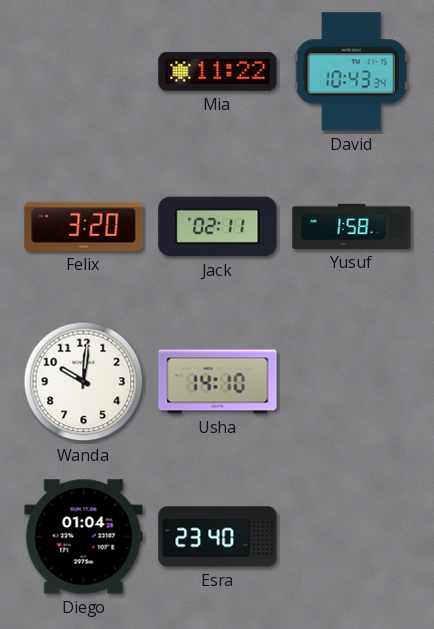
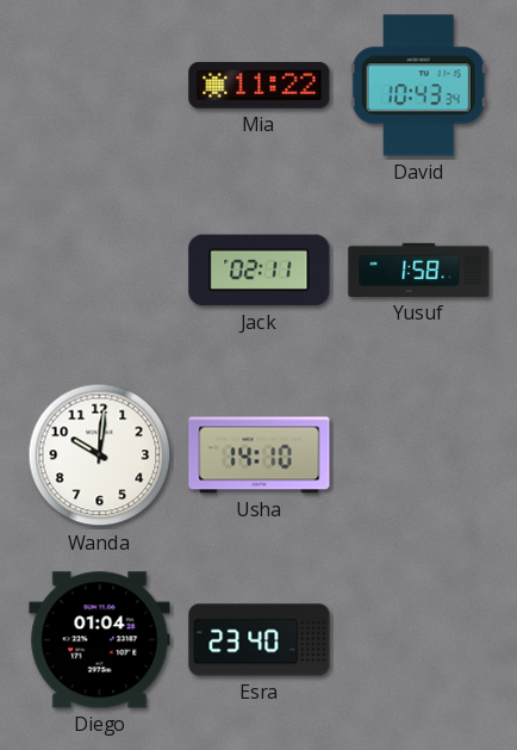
Felix: 3:20 -> none (84, 226)
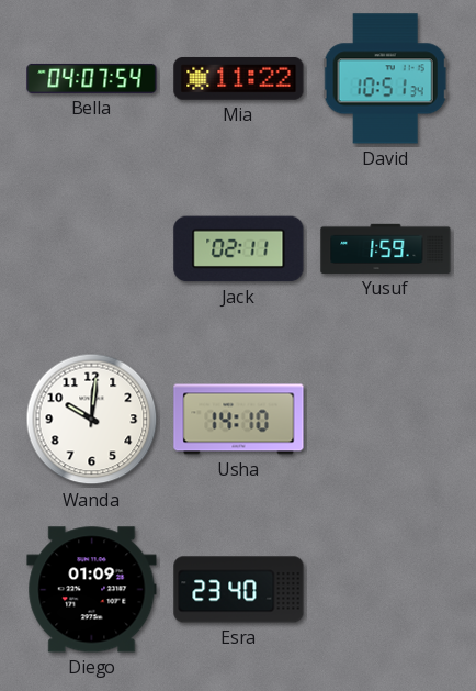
Bella: none -> 04:07 (92, 78)
David: 10:43 -> 10:51 (385, 79)
Yusuf: 1:58 -> 1:59 (386, 248)
Diego: 01:04 -> 01:09 (92, 590)
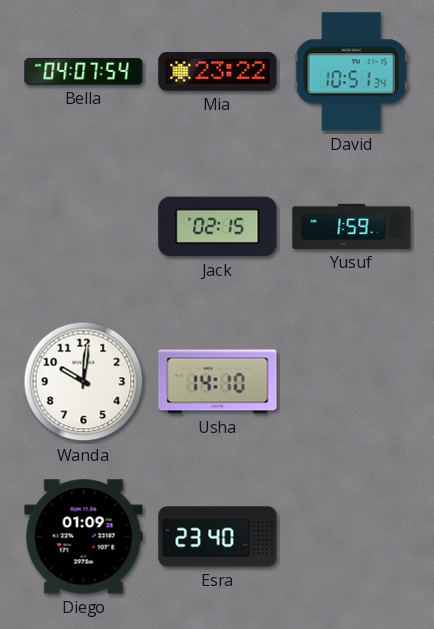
Mia: 11:22 -> 23:22 (218, 71)
Jack: 02:11 -> 02:15 (218, 227)
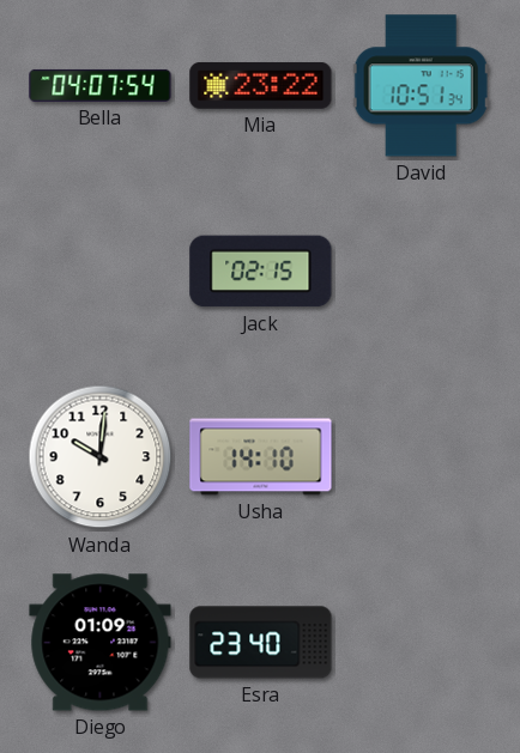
Yusuf: 1:59 -> none (352, 226)
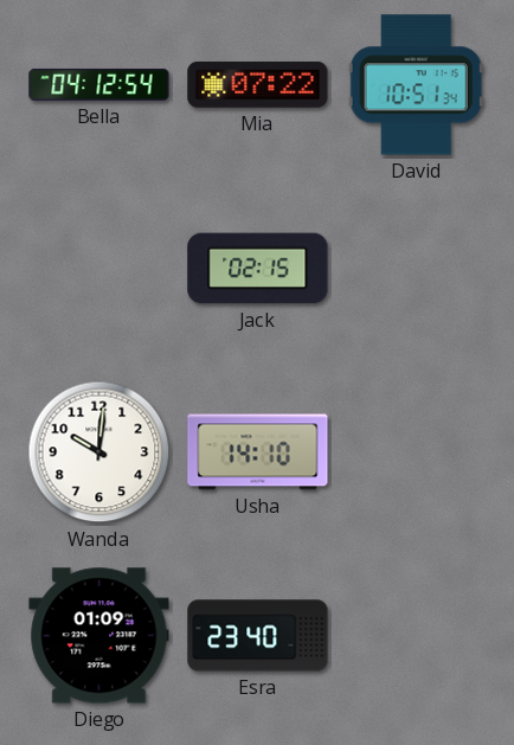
Bella: 04:07 -> 04:12 (99, 84)
Mia: 23:22 -> 07:22 (258, 84)
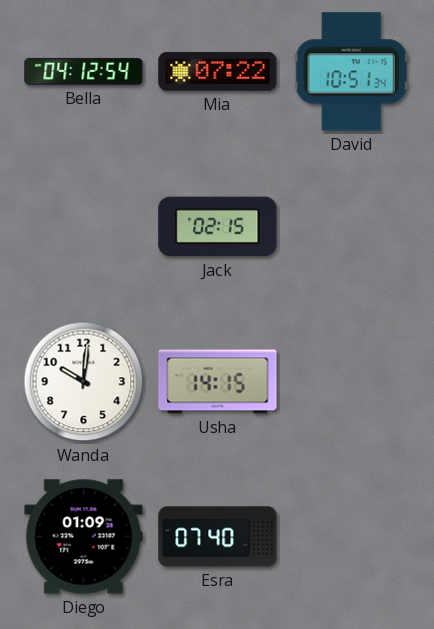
Usha: 14:10 -> 14:15 (218, 382)
Esra: 23:40 -> 07:40 (218, 537)
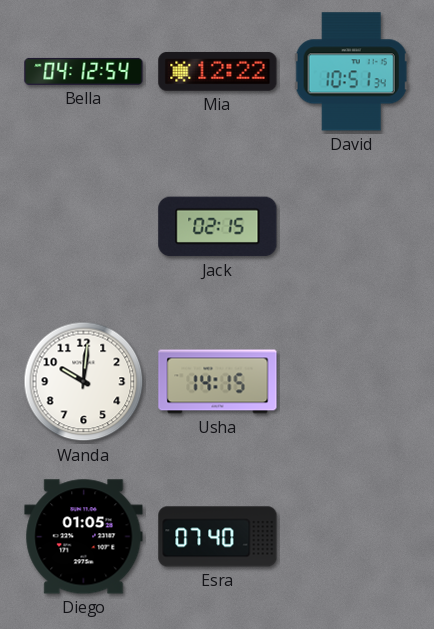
Mia: 07:22 -> 12:22 (218, 71)
Diego: 01:09 -> 01:05 (84, 537)
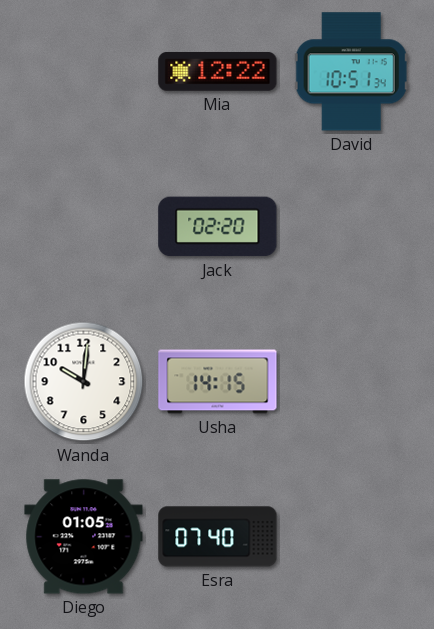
Bella: 04:12 -> none (84, 71)
Jack: 02:15 -> 02:20 (218, 227)
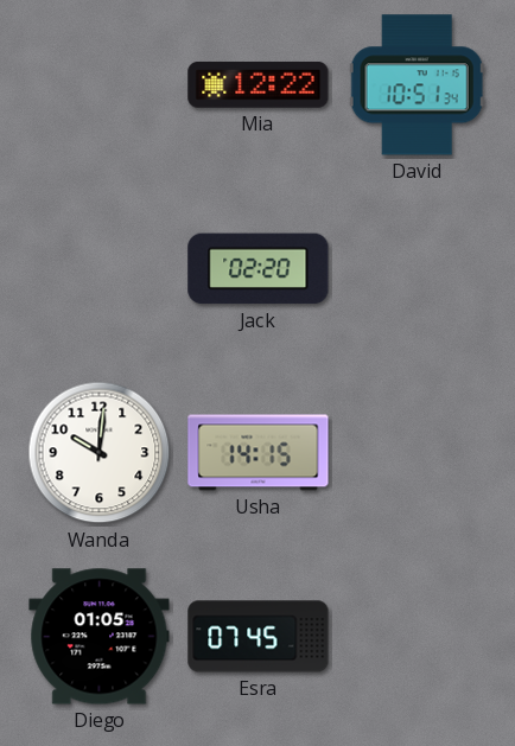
Esra: 07:40 -> 07:45 (259, 637)
